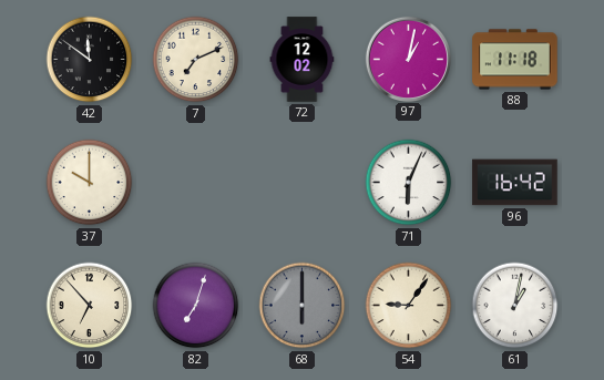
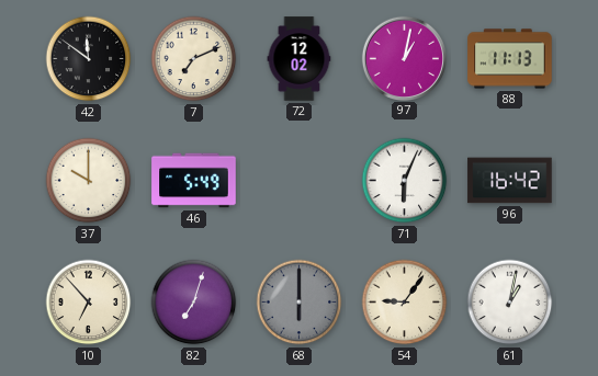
88: 11:18 -> 11:13 (510, 59)
46: none -> 5:49 (194, 181)
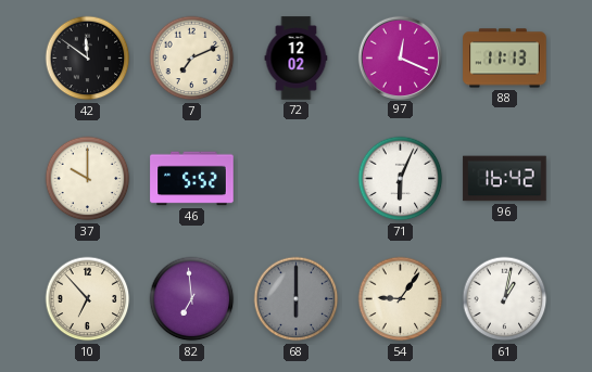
97: 1:02 -> 12:19 (400, 57)
46: 5:49 -> 5:52 (192, 179)
82: 7:03 -> 6:59 (192, 299)
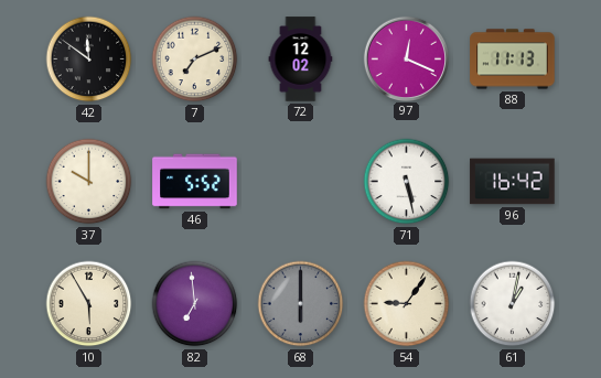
71: 6:04 -> 5:28 (407, 182)
10: 6:53 -> 5:55 (89, 304)
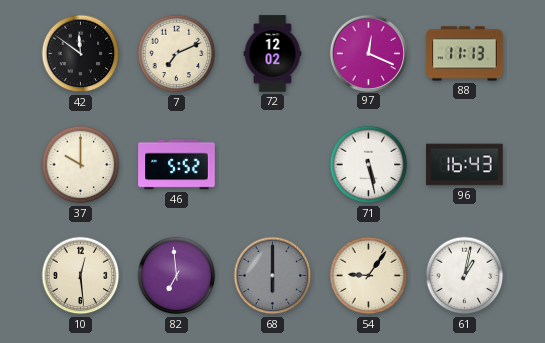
96: 16:42 -> 16:43 (465, 165)
10: 5:55 -> 12:29 (81, 276)
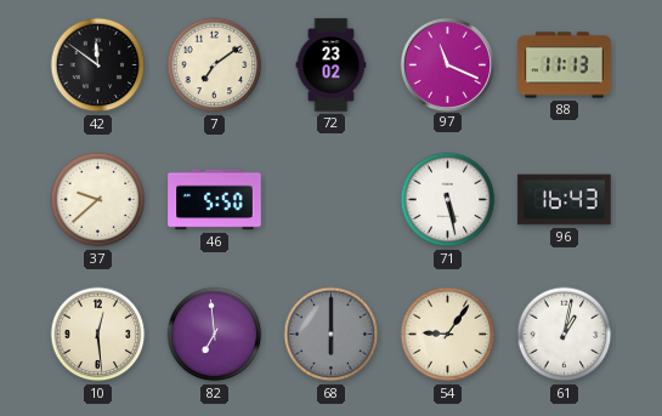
7: 7:11 -> 7:09 (215, 65)
72: 12:02 -> 23:02 (332, 65)
97: 12:19 -> 11:19 (447, 64)
37: 10:00 -> 9:38 (98, 200)
46: 5:52 -> 5:50 (215, 200)
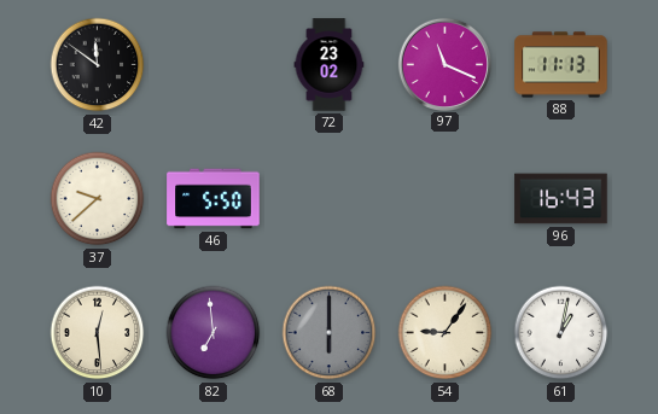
7: 7:09 -> none (215, 65)
71: 5:28 -> none (448, 200)
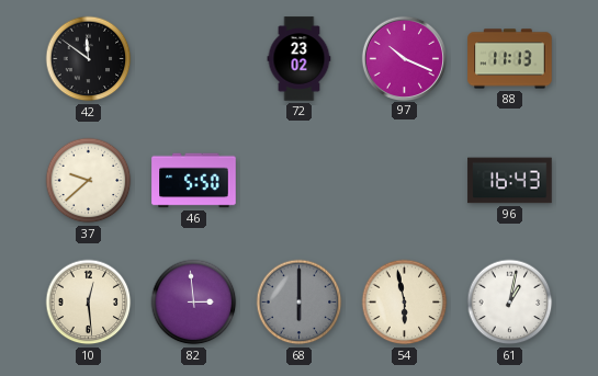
97: 11:19 -> 10:19 (404, 58)
82: 6:59 -> 2:59 (194, 303)
54: 9:06 -> 5:58 (405, 303)
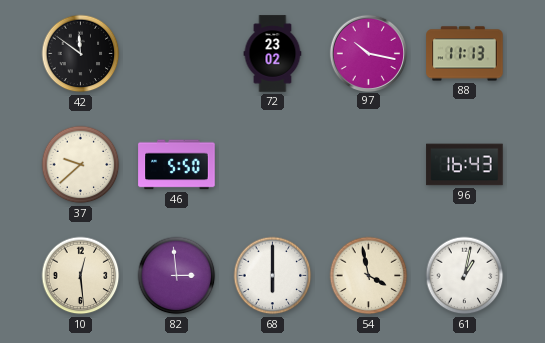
97: 10:19 -> 10:17 (368, 53)
68 dial: grey -> white (273, 276)
54: 5:58 -> 3:58 (369, 276)
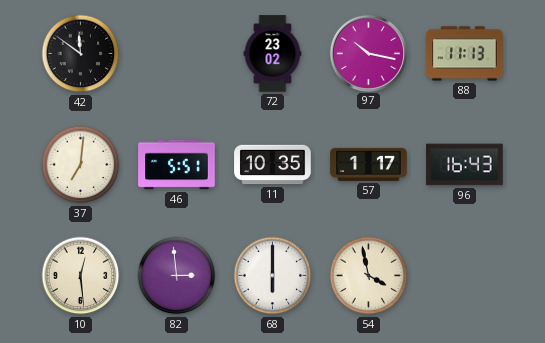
37: 9:38 -> 7:01 (81, 165)
46: 5:50 -> 5:51 (177, 165)
11: none -> 10:35 (273, 165)
57: none -> 1:17 (369, 164)
61: 1:02 -> none (465, 276)
